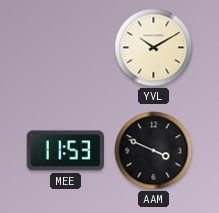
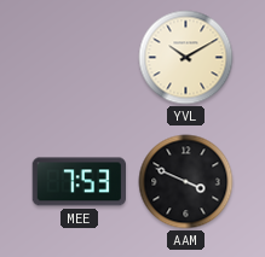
MEE: 11:53 -> 7:53 (79, 182)
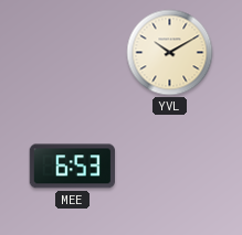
MEE: 7:53 -> 6:53 (72, 167)
AAM: 3:49 -> none (186, 182)
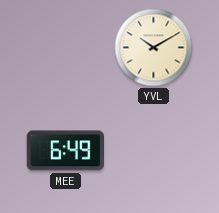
MEE: 6:53 -> 6:49 (65, 151)
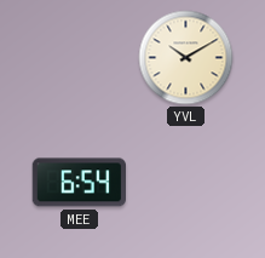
MEE: 6:49 -> 6:54 (79, 183)
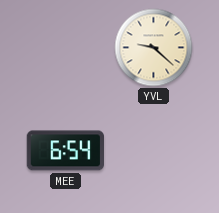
YVL: 10:10 -> 9:22 (154, 48)
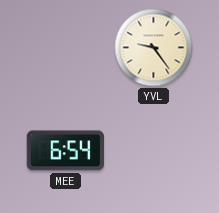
YVL: 9:22 -> 9:24 (154, 48)
